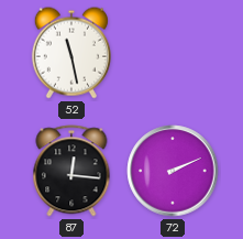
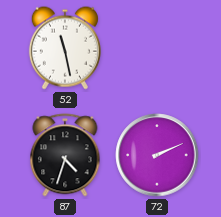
87: 12:16 -> 4:33 (65, 155)
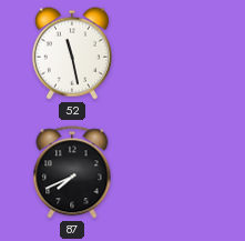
87: 4:33 -> 7:41 (72, 172)
72: 2:11 -> none (157, 155)
